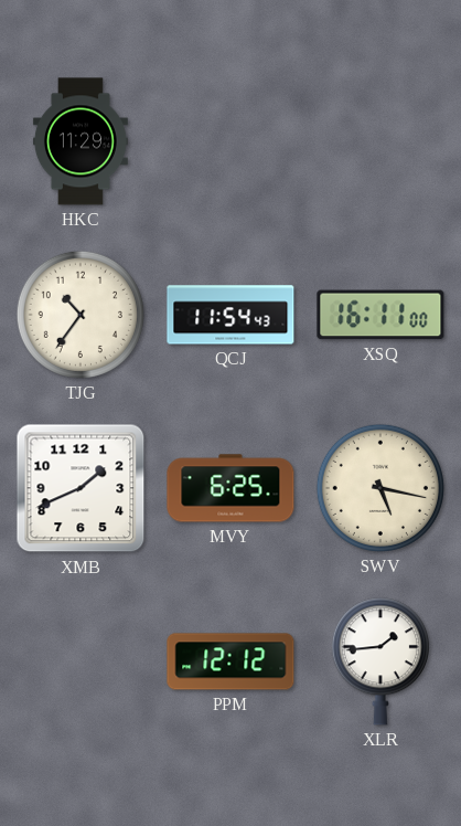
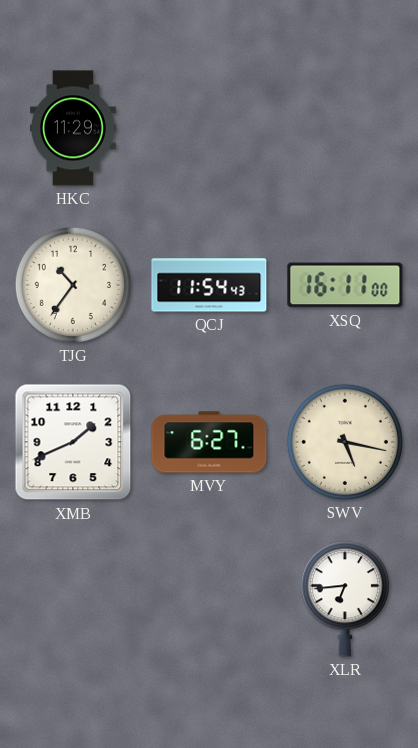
MVY: 6:25 -> 6:27 (209, 442)
PPM: 12:12 -> none (230, 661)
XLR: 1:44 -> 6:44 (345, 599)
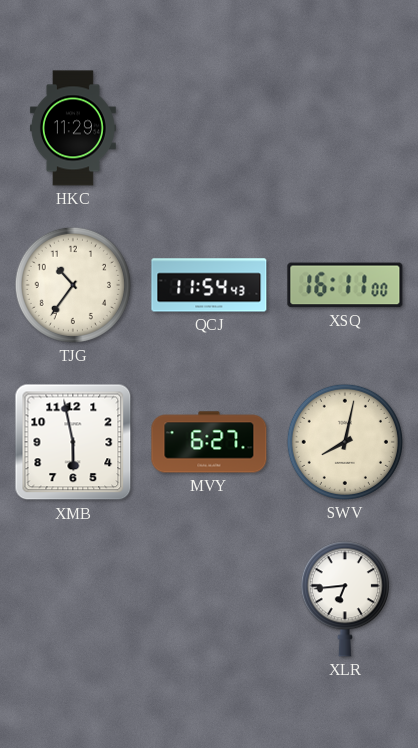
XMB: 1:41 -> 5:58 (73, 442)
SWV: 5:17 -> 8:02 (345, 442)
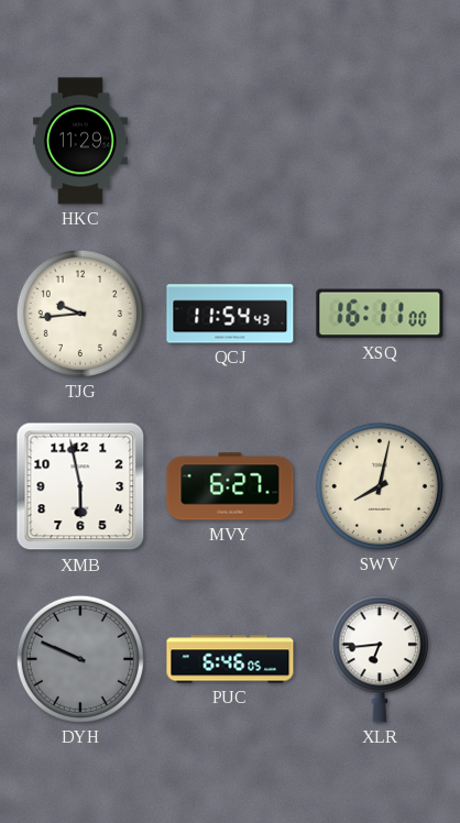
TJG: 10:36 -> 9:44 (80, 314)
DYH: none -> 9:49 (80, 659)
PUC: none -> 6:46 (230, 659)
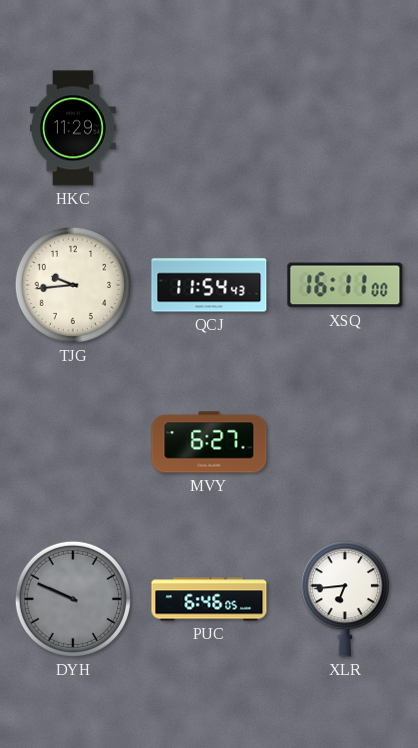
XMB: 5:58 -> none (80, 486)
SWV: 8:02 -> none (380, 486)
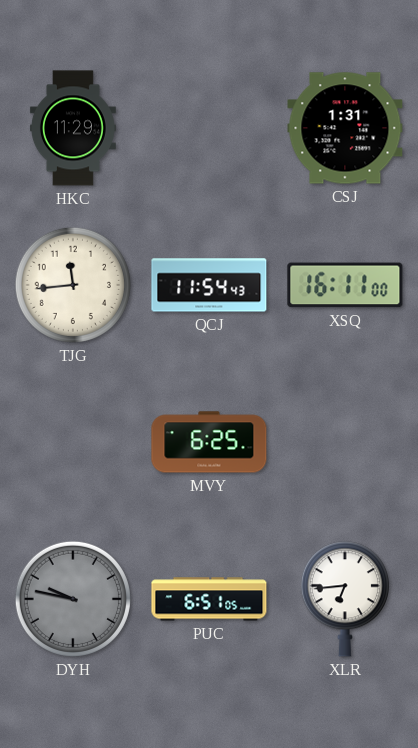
CSJ: none -> 1:31 (345, 128)
TJG: 9:44 -> 11:44 (73, 285)
MVY: 6:27 -> 6:25 (209, 442)
DYH: 9:49 -> 9:47 (73, 599)
PUC: 6:46 -> 6:51 (209, 599)
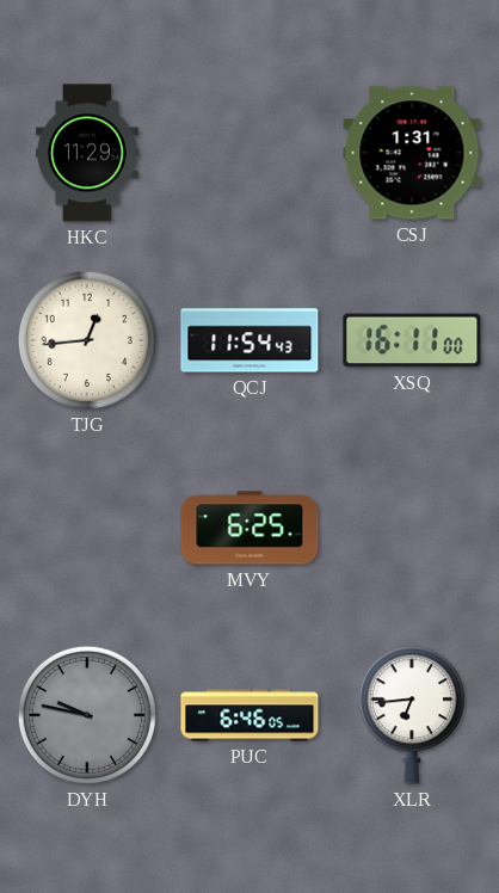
TJG: 11:44 -> 12:44 (87, 340)
PUC: 6:51 -> 6:46 (249, 715)
